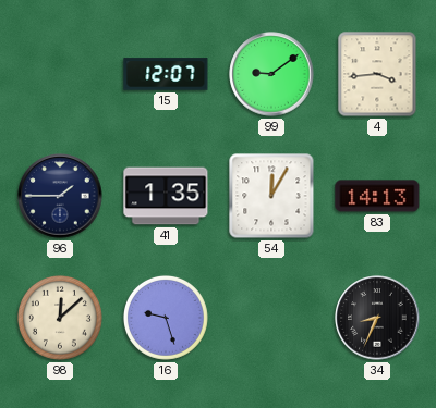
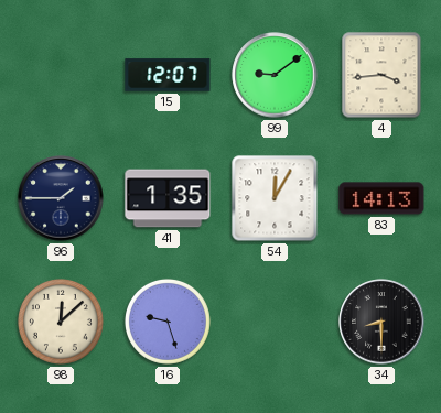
34: 8:34 -> 8:30 (381, 322)
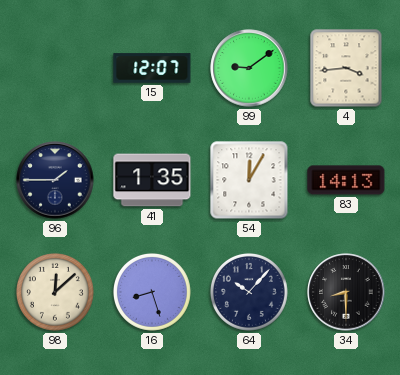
16: 9:27 -> 8:27 (152, 292)
64: none -> 10:07 (249, 292)
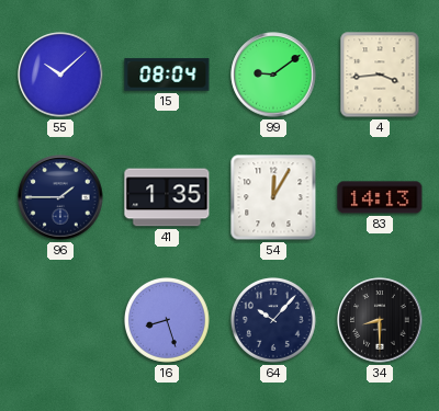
55: none -> 10:08 (60, 75)
15: 12:07 -> 08:04 (167, 75)
98: 12:08 -> none (55, 292)
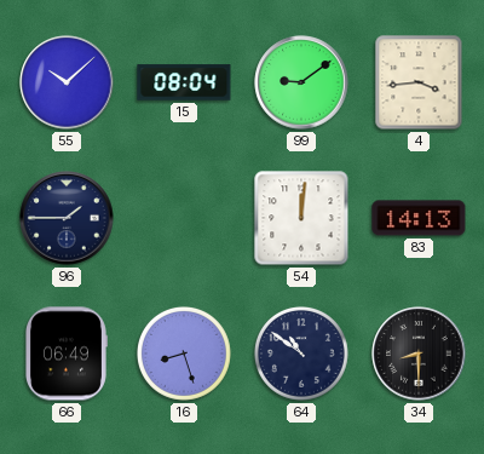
41: 1:35 -> none (167, 197)
54: 12:05 -> 12:01 (301, 218)
66: none -> 06:49 (67, 354)
64: 10:07 -> 10:51 (301, 354)
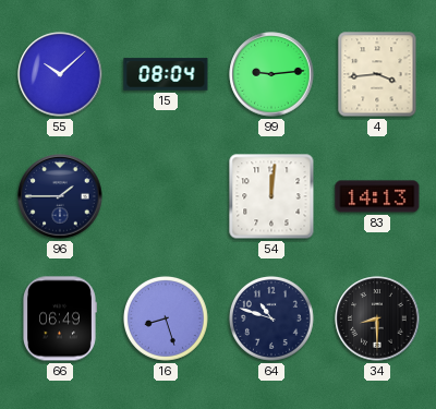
99: 9:09 -> 9:14 (271, 74)
64: 10:51 -> 10:48 (271, 318)
